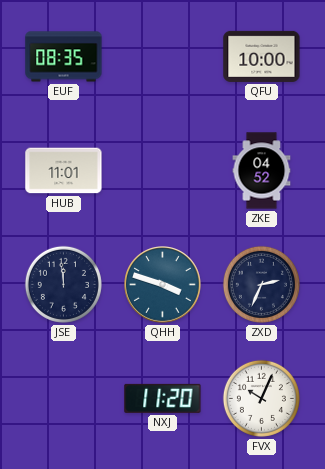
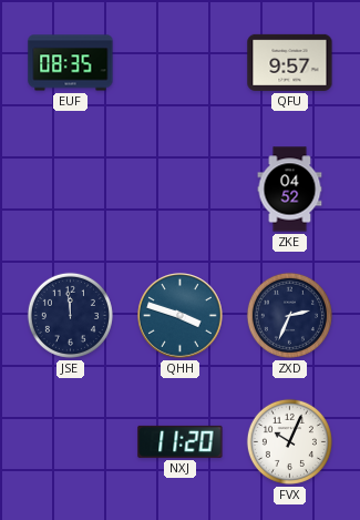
QFU: 10:00 -> 9:57 (290, 62)
HUB: 11:01 -> none (64, 171)
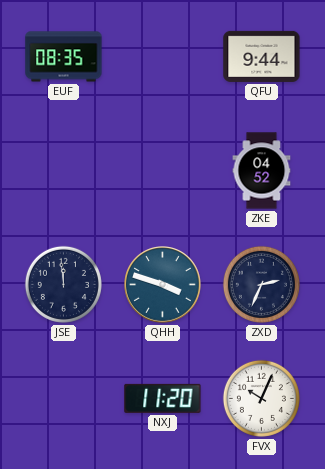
QFU: 9:57 -> 9:44 (262, 56)
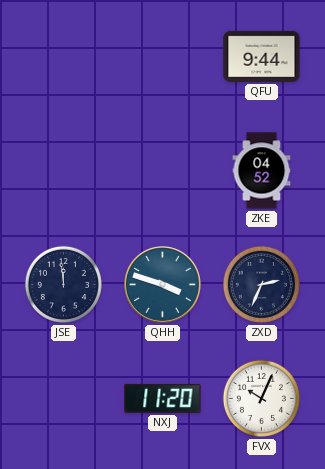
EUF: 08:35 -> none (64, 57)
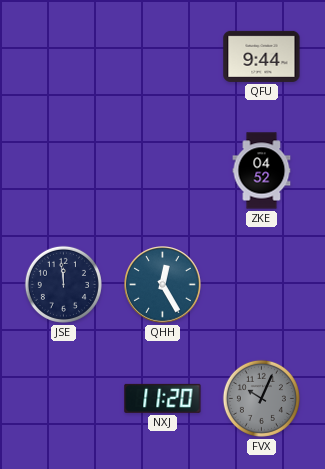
QHH: 3:48 -> 12:25 (163, 285)
ZXD: 2:34 -> none (261, 284)
FVX dial: white -> grey (261, 398)
